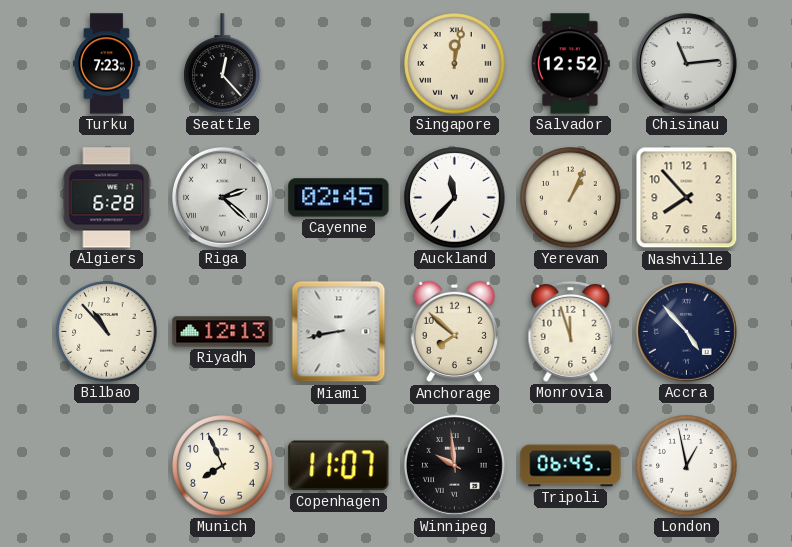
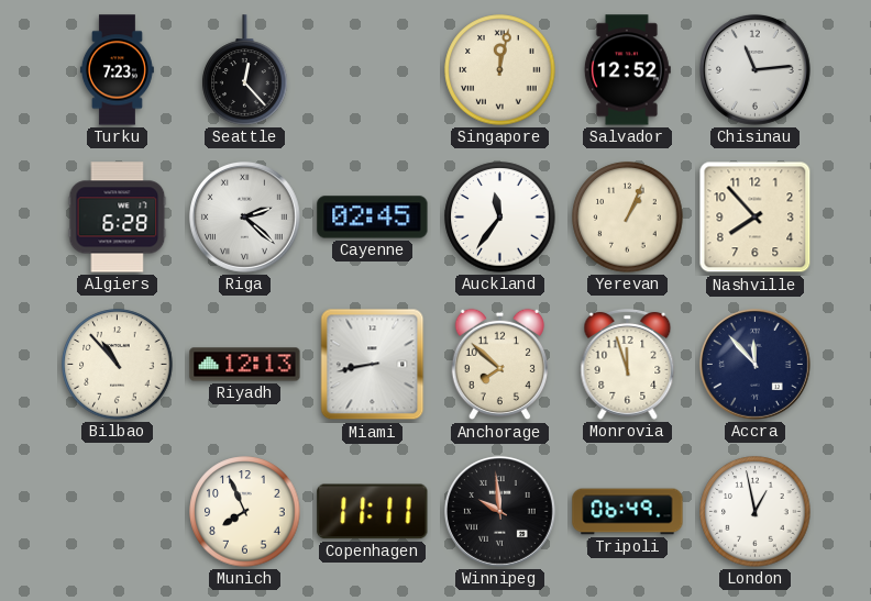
Auckland: 11:37 -> 11:36 (500, 218)
Accra: 4:53 -> 11:53 (754, 364)
Copenhagen: 11:07 -> 11:11 (373, 512)
Tripoli: 06:45 -> 06:49 (628, 512)
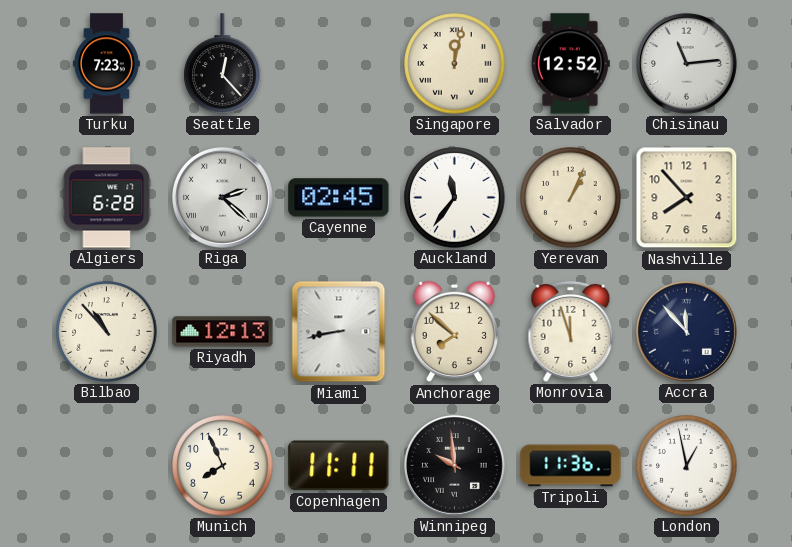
Tripoli: 06:49 -> 11:36 (571, 466)
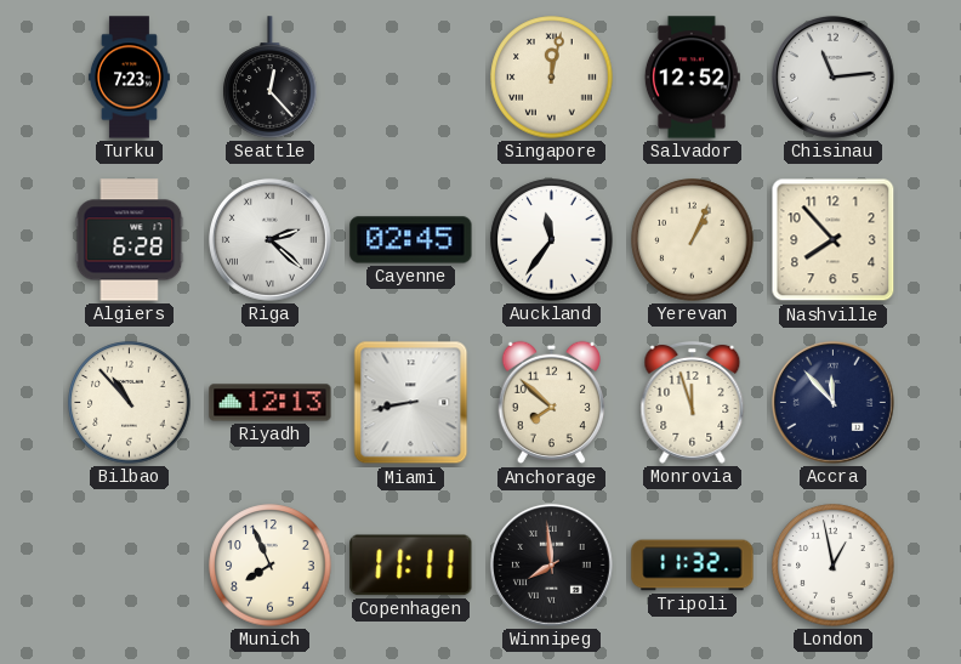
Winnipeg: 9:59 -> 7:59 (551, 564)
Tripoli: 11:36 -> 11:32 (693, 566)
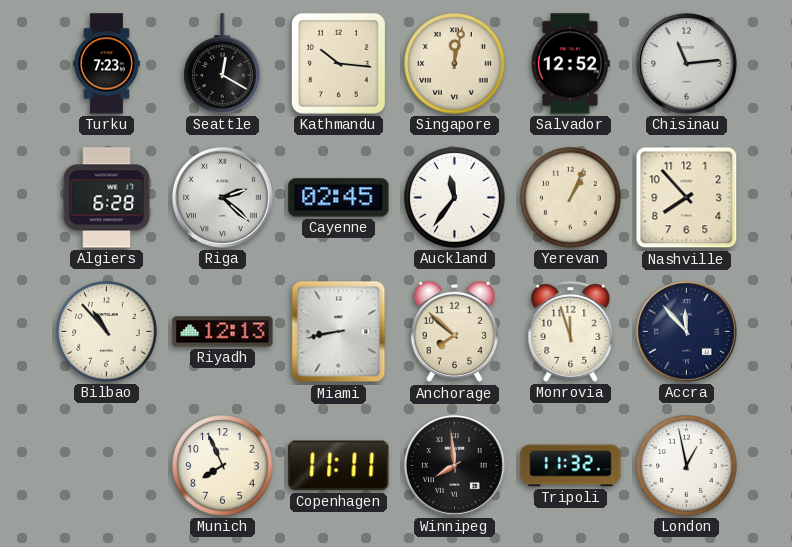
Seattle: 12:23 -> 12:20 (223, 64)
Kathmandu: none -> 10:16 (338, 63)
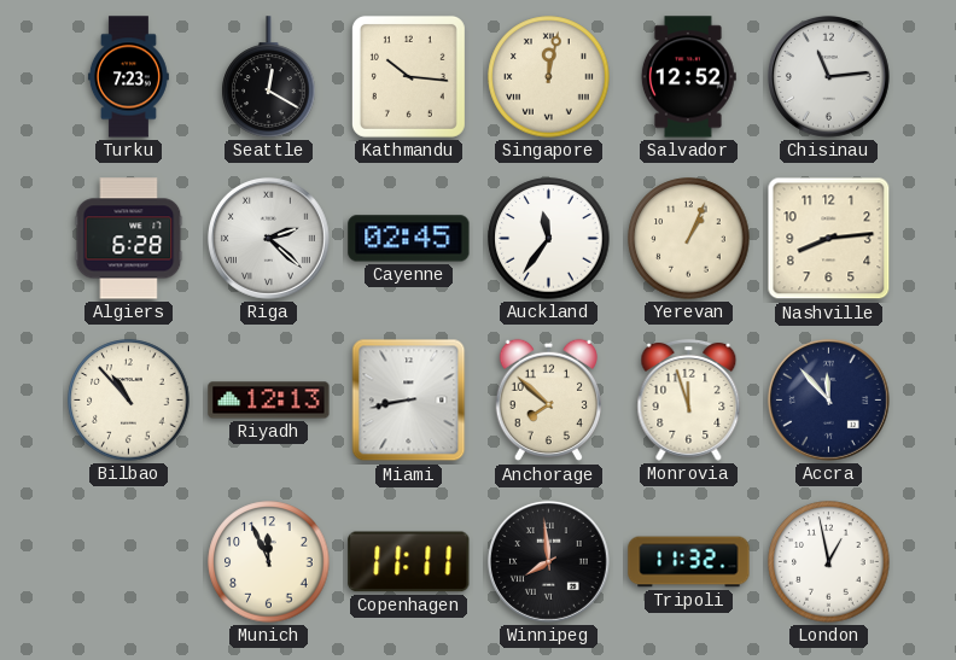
Nashville: 7:53 -> 8:14 (829, 239)
Munich: 7:56 -> 11:56 (269, 562)
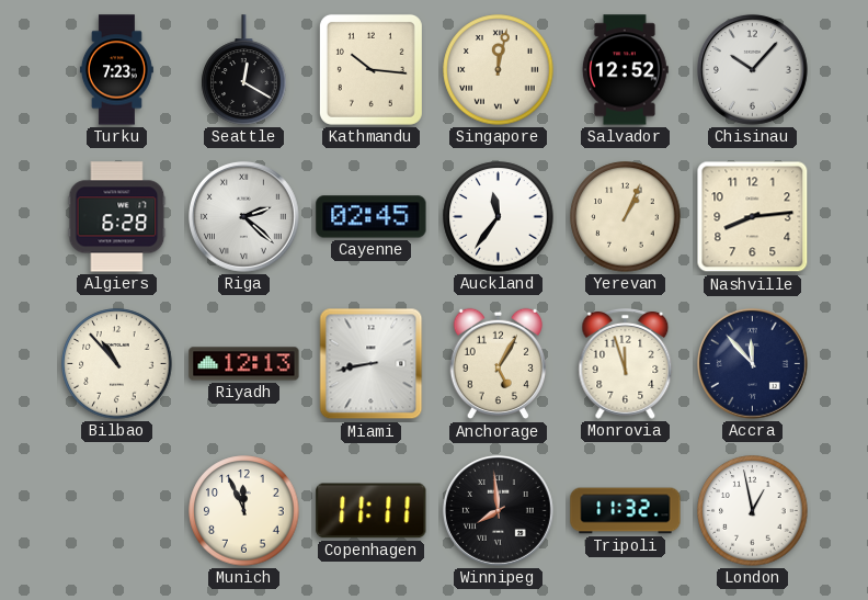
Chisinau: 11:14 -> 10:07 (752, 69)
Anchorage: 7:52 -> 5:05 (498, 364)
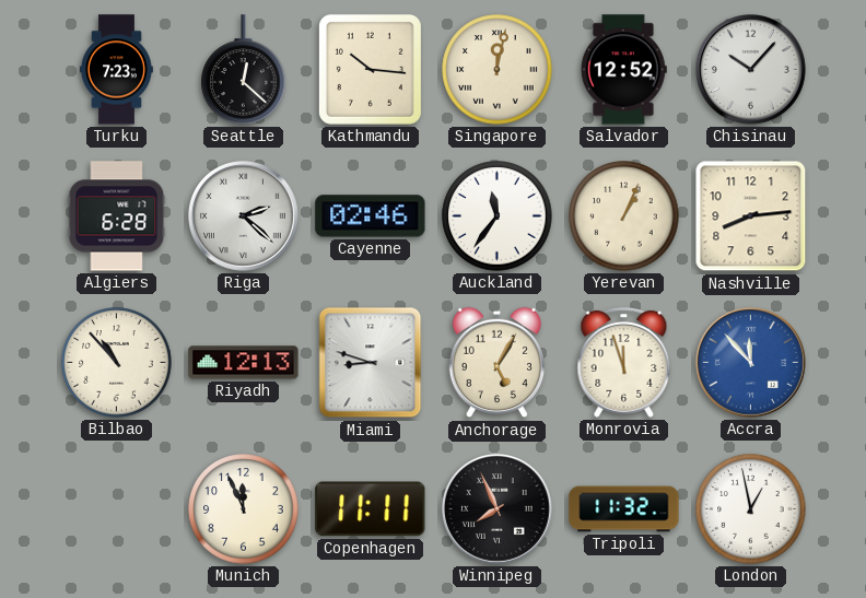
Seattle: 12:20 -> 12:22 (244, 70)
Cayenne: 02:45 -> 02:46 (371, 216)
Miami: 8:43 -> 8:48 (371, 363)
Accra dial: navy -> blue (750, 362)
Winnipeg: 7:59 -> 7:56 (496, 508)
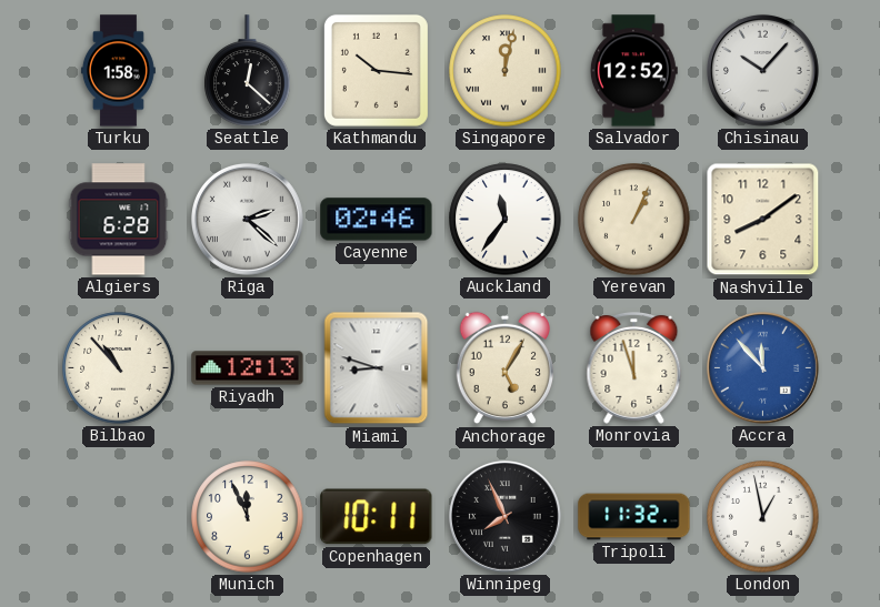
Turku: 7:23 -> 1:58 (118, 71)
Nashville: 8:14 -> 8:09 (763, 220)
Copenhagen: 11:11 -> 10:11 (377, 517)
